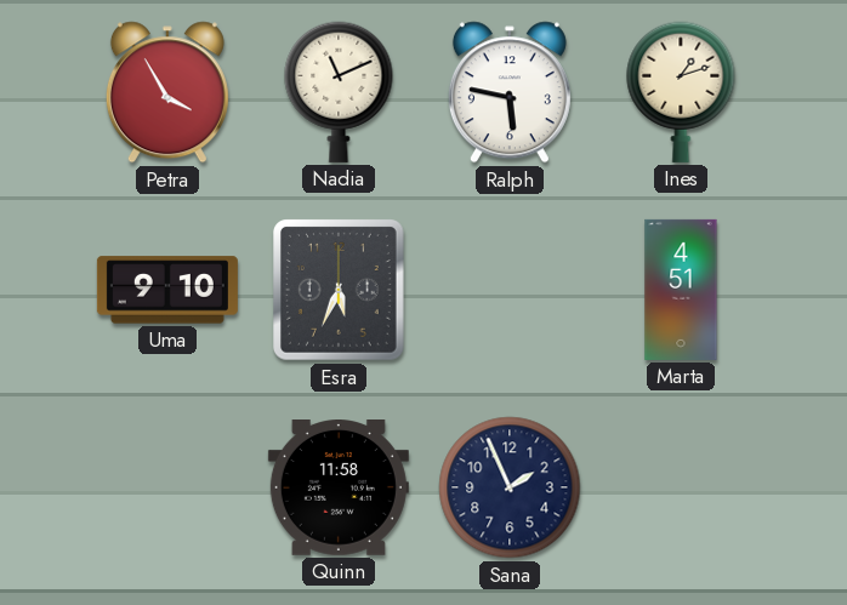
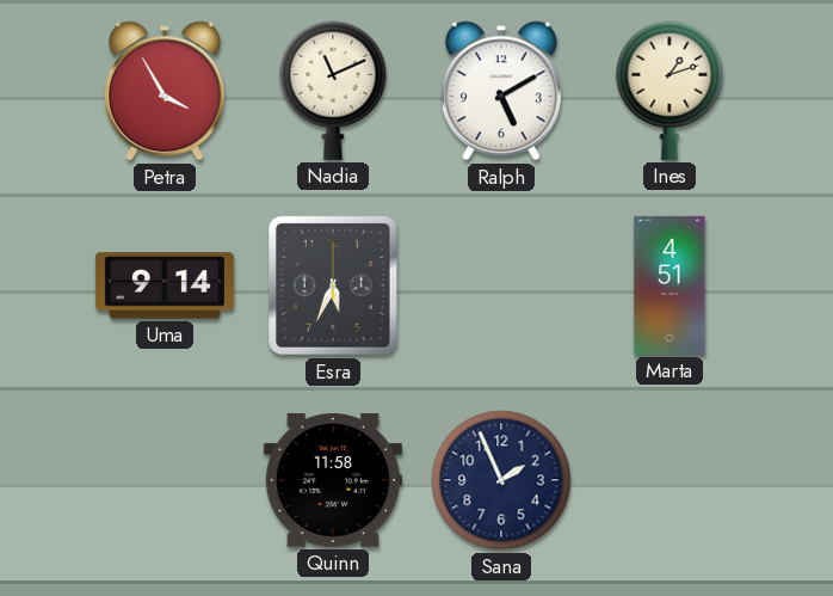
Ralph: 5:47 -> 5:10 (501, 91)
Uma: 9:10 -> 9:14 (165, 285)
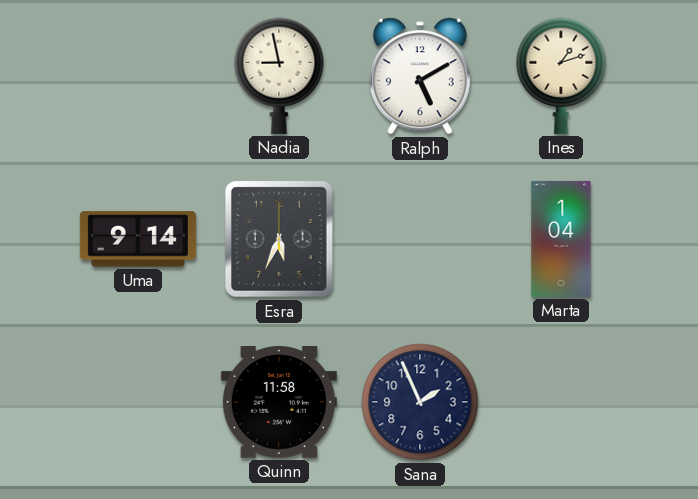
Petra: 3:55 -> none (165, 91)
Nadia: 11:11 -> 8:58 (279, 76)
Marta: 4:51 -> 1:04 (561, 239)
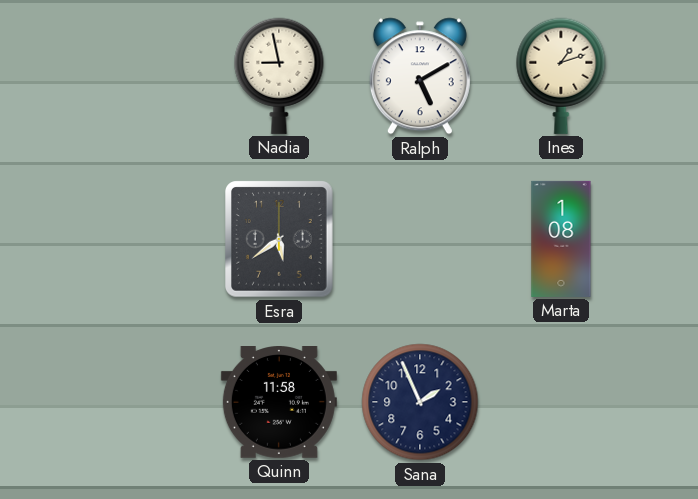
Uma: 9:14 -> none (138, 239)
Esra: 5:34 -> 5:39 (280, 239)
Marta: 1:04 -> 1:08 (561, 239)
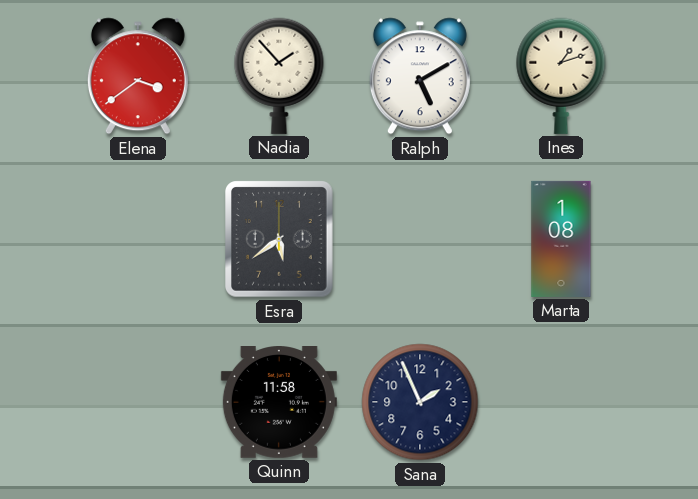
Elena: none -> 3:39 (138, 76)
Nadia: 8:58 -> 1:53 (279, 76)
